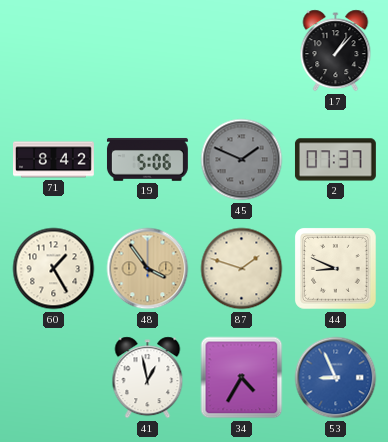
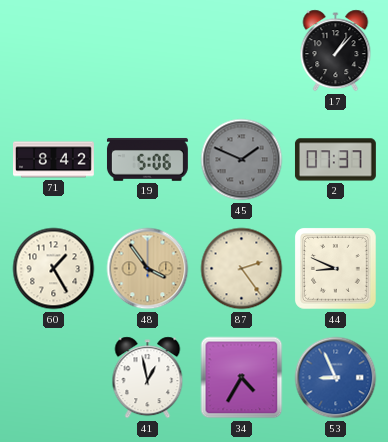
87: 1:48 -> 2:24 (242, 269)
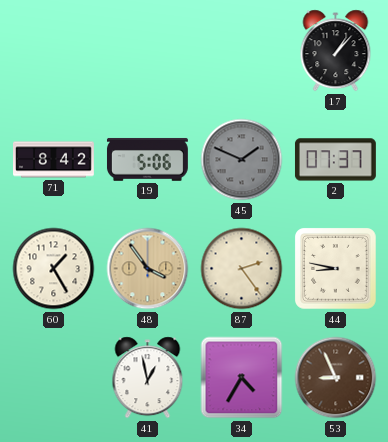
44: 8:49 -> 8:47 (336, 269)
53 dial: blue -> brown (336, 378)
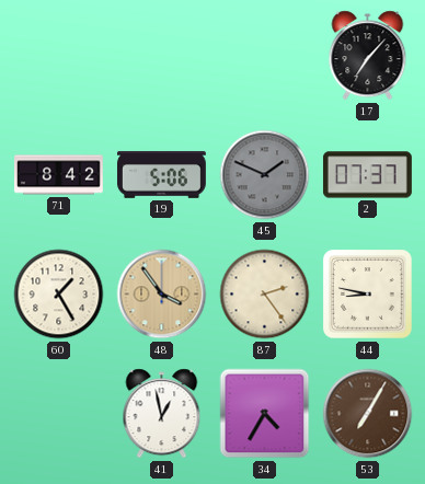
17: 1:07 -> 7:07 (368, 56)
53: 8:56 -> 7:05 (368, 414)
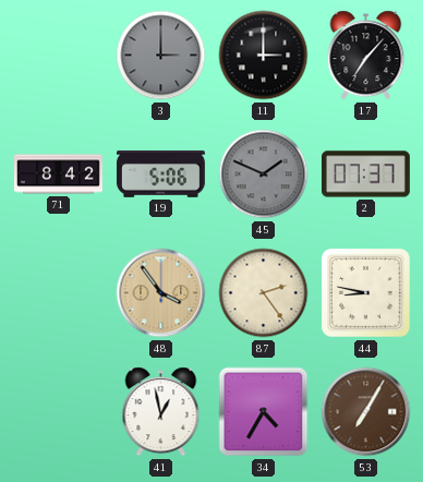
3: none -> 3:00 (161, 56)
11: none -> 3:00 (264, 56)
60: 1:25 -> none (59, 295)
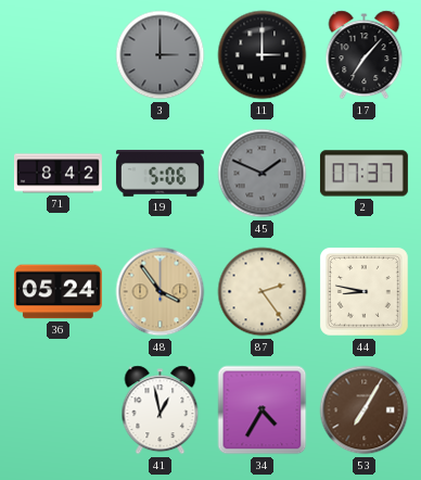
36: none -> 05:24 (58, 292)
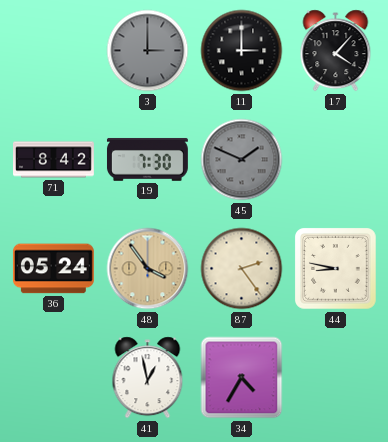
17: 7:07 -> 4:07 (336, 51)
19: 5:06 -> 7:30 (147, 159)
2: 07:37 -> none (363, 174)
53: 7:05 -> none (365, 410)
